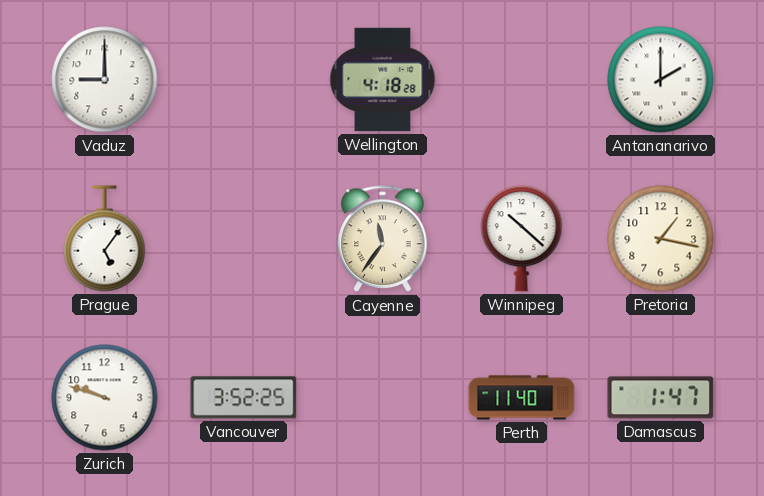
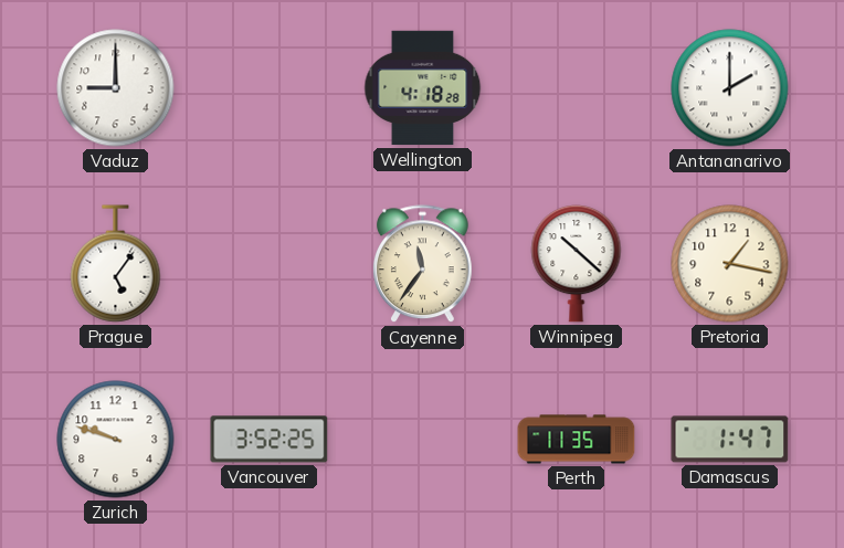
Perth: 11:40 -> 11:35 (577, 440)
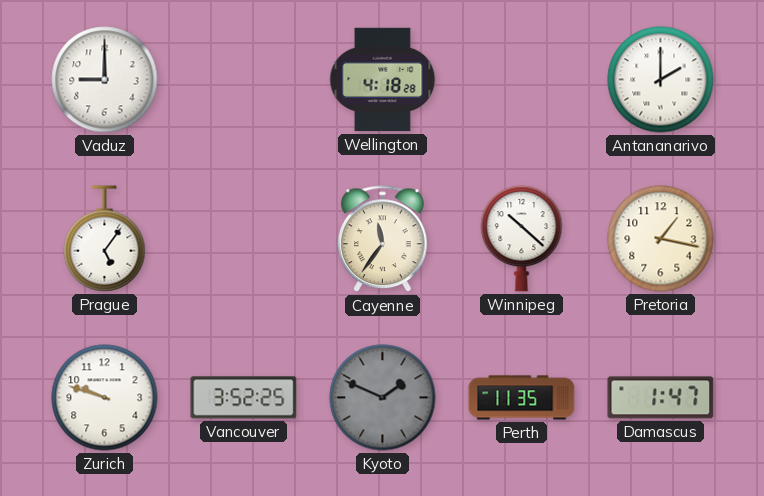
Kyoto: none -> 1:49 (383, 398)
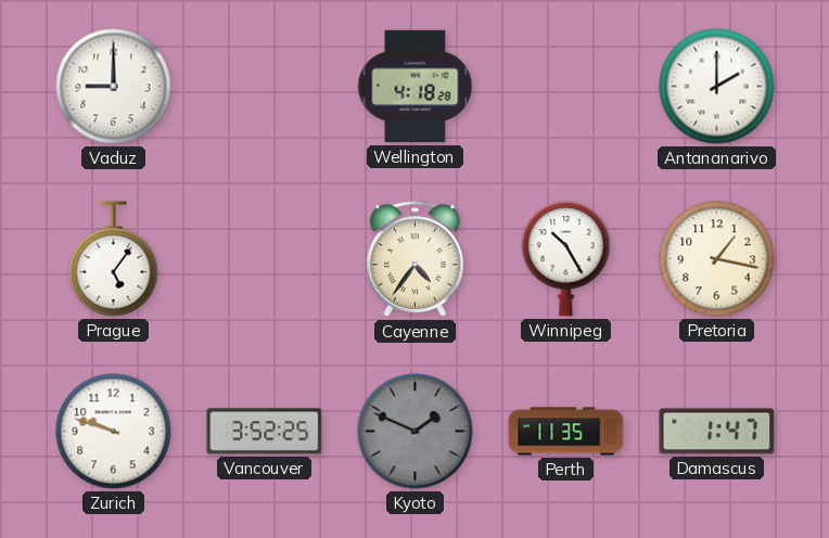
Cayenne: 11:36 -> 4:36 (416, 259)
Winnipeg: 10:22 -> 10:25 (566, 258)
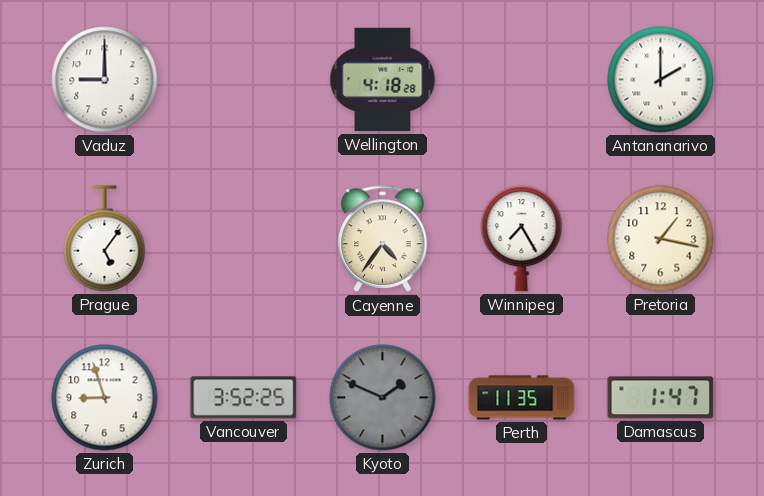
Winnipeg: 10:25 -> 7:25 (522, 238)
Zurich: 9:48 -> 8:57 (105, 398)
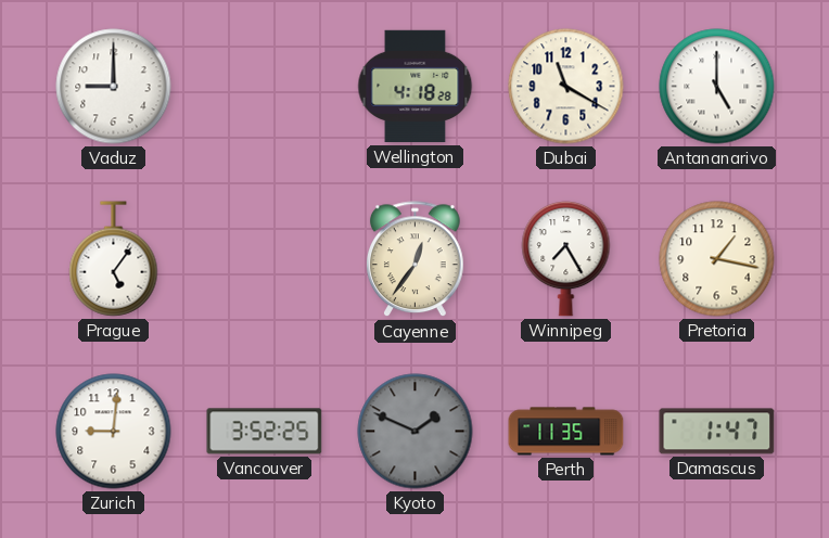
Dubai: none -> 11:20 (566, 87)
Antananarivo: 2:00 -> 5:00 (717, 87)
Cayenne: 4:36 -> 12:36 (416, 259)
Zurich: 8:57 -> 9:01 (114, 432)
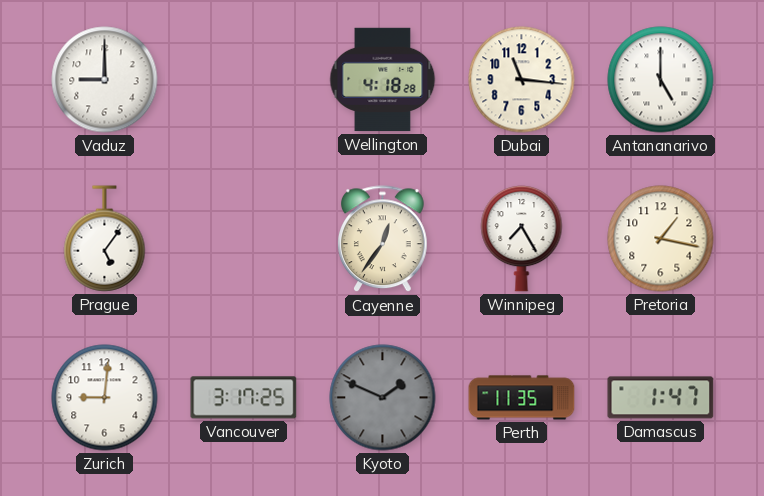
Dubai: 11:20 -> 11:16 (522, 80)
Vancouver: 3:52 -> 3:17 (244, 398)
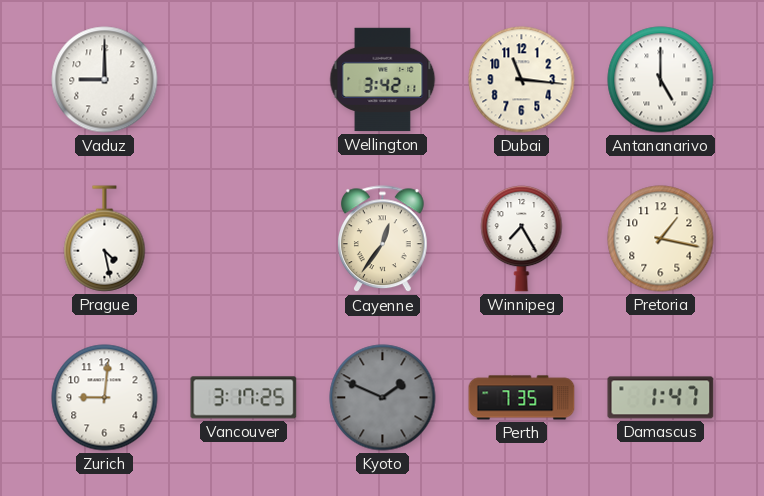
Wellington: 4:18 -> 3:42 (383, 80)
Prague: 5:06 -> 4:28 (105, 239)
Perth: 11:35 -> 7:35 (522, 398)
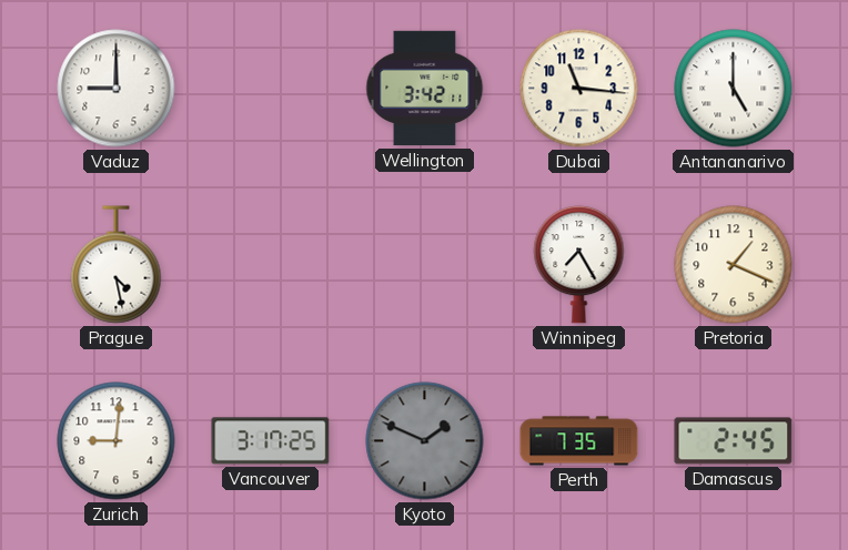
Cayenne: 12:36 -> none (383, 239)
Pretoria: 1:17 -> 1:19 (734, 265)
Damascus: 1:47 -> 2:45 (734, 441)
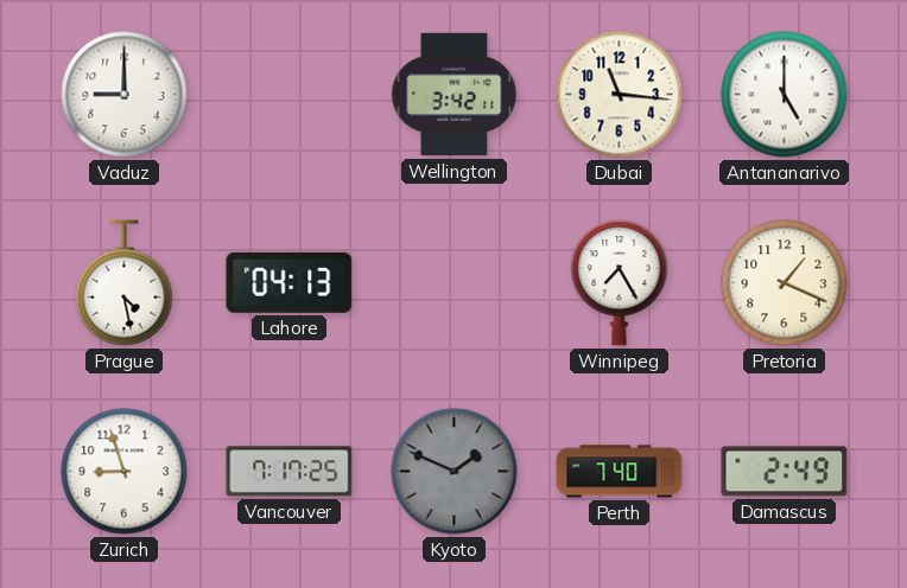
Lahore: none -> 04:13 (290, 282)
Zurich: 9:01 -> 8:57 (125, 472)
Vancouver: 3:17 -> 7:17 (290, 472)
Perth: 7:35 -> 7:40 (620, 472)
Damascus: 2:45 -> 2:49 (785, 472)
